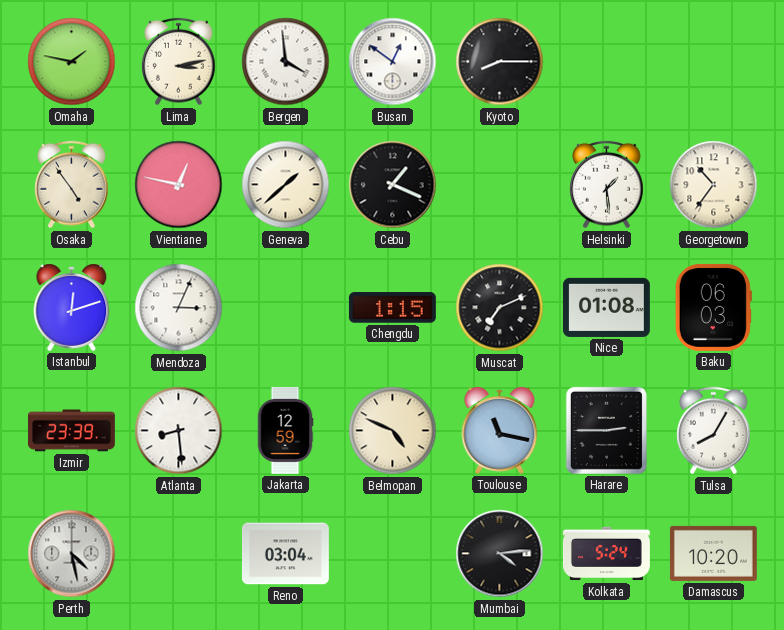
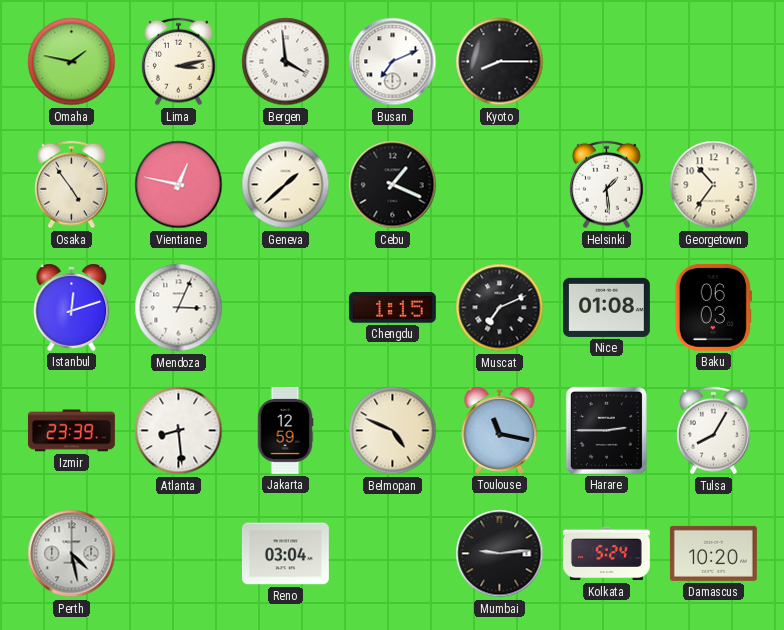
Busan: 12:51 -> 7:11 (393, 62)
Mumbai: 4:14 -> 9:14 (500, 554)
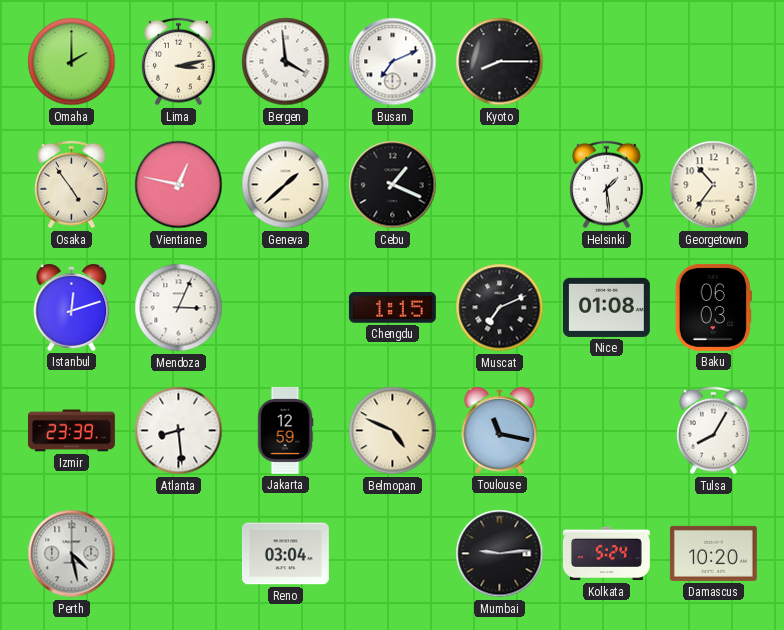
Omaha: 1:47 -> 2:00 (72, 62)
Harare: 2:45 -> none (606, 430)
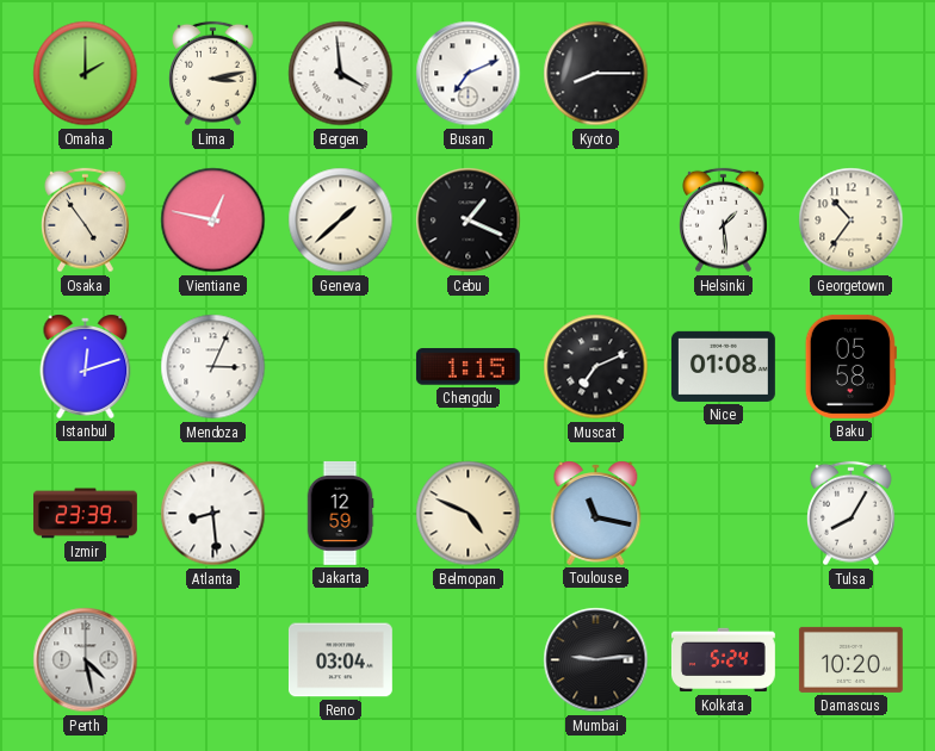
Baku: 06:03 -> 05:58 (850, 366)
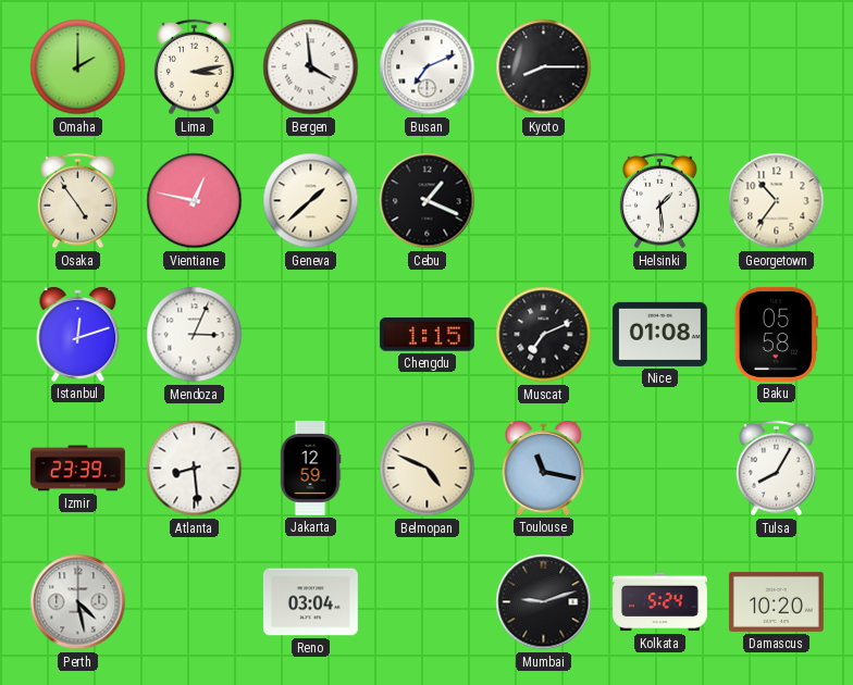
Mumbai: 9:14 -> 9:12 (544, 602)
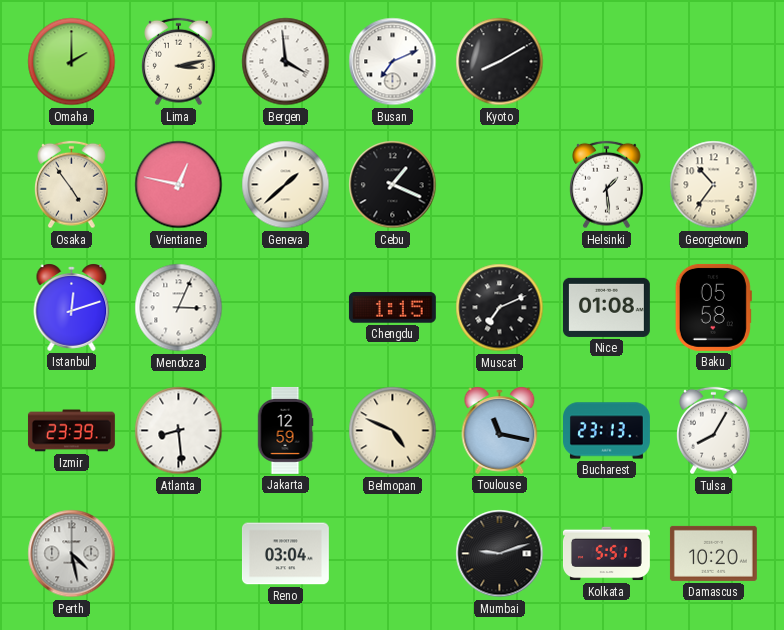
Kyoto: 8:15 -> 8:10 (500, 62)
Bucharest: none -> 23:13 (607, 431)
Kolkata: 5:24 -> 5:51 (606, 554)
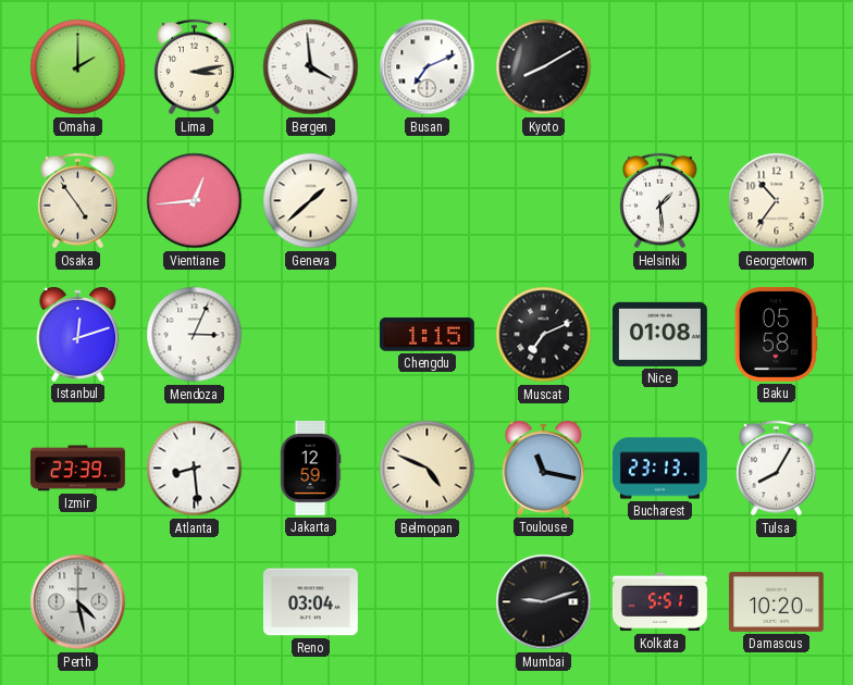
Vientiane: 12:47 -> 12:44 (195, 201)
Cebu: 1:19 -> none (393, 185)
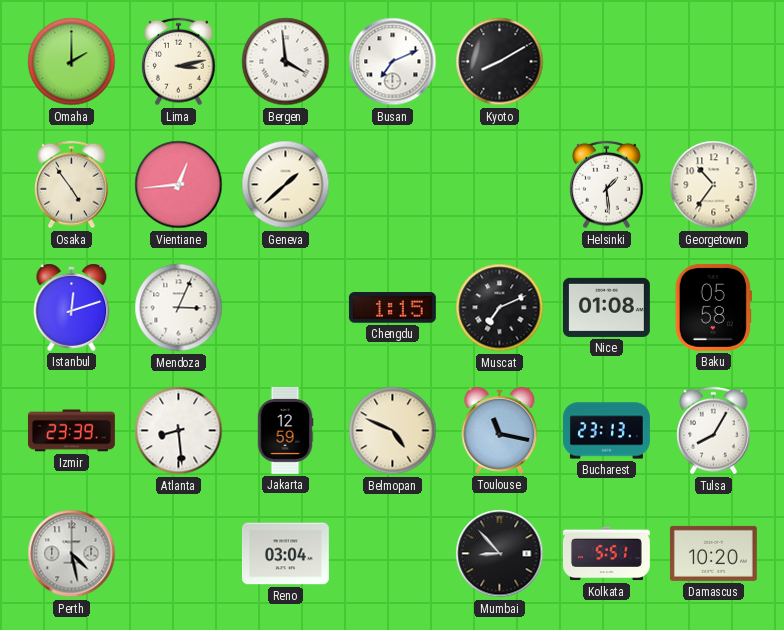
Mumbai: 9:12 -> 8:53 (500, 554)
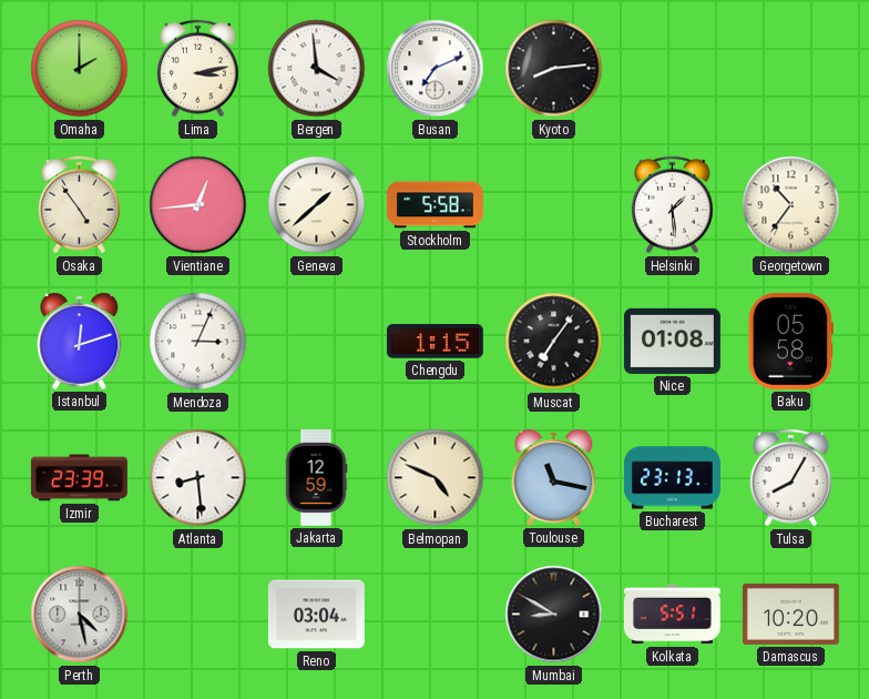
Kyoto: 8:10 -> 8:14 (554, 69)
Stockholm: none -> 5:58 (434, 205)
Muscat: 7:11 -> 7:06 (554, 342)
Mumbai: 8:53 -> 8:50 (554, 615)
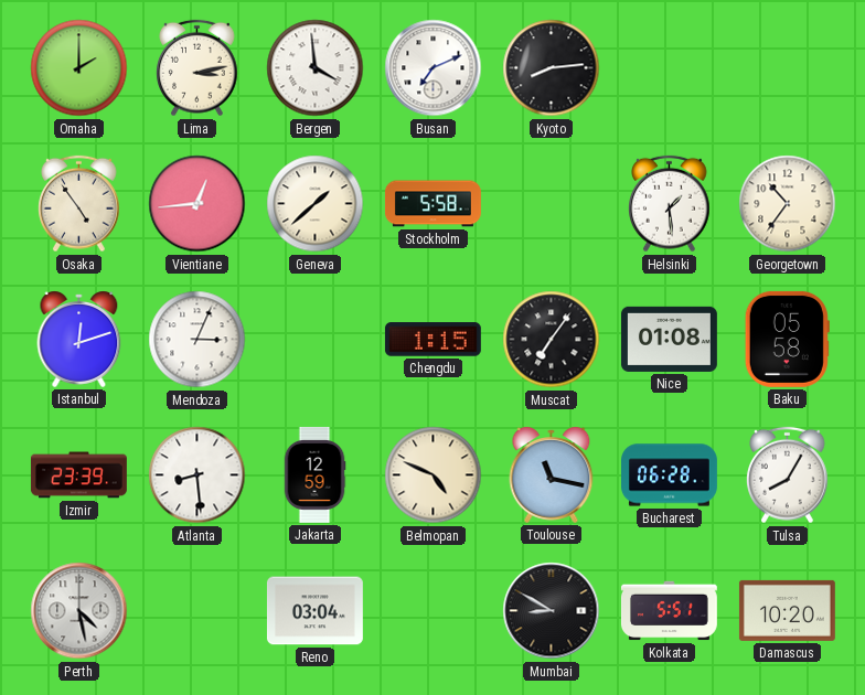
Bucharest: 23:13 -> 06:28 (670, 475)
